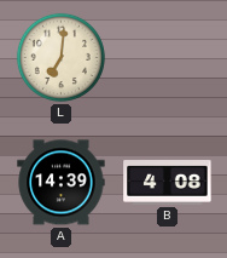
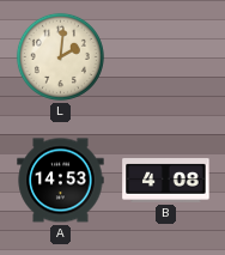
L: 7:01 -> 2:01 (60, 56)
A: 14:39 -> 14:53 (61, 181)
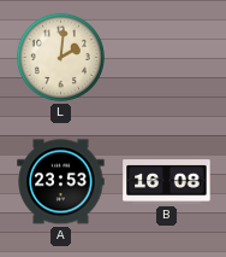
A: 14:53 -> 23:53 (61, 182)
B: 4:08 -> 16:08 (167, 182)
